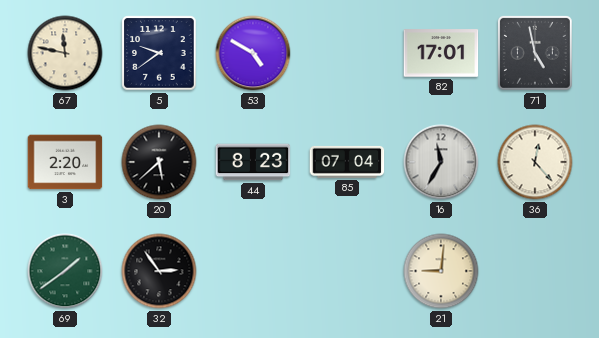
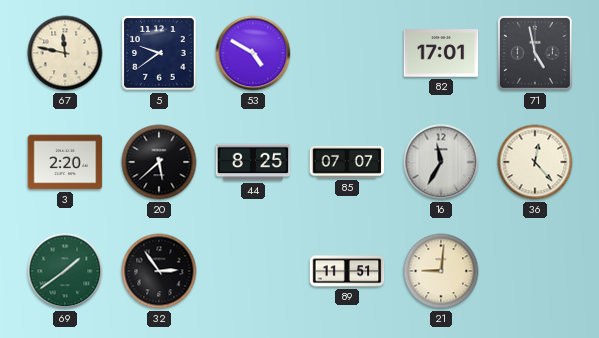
44: 8:23 -> 8:25 (253, 162)
85: 07:04 -> 07:07 (347, 162)
89: none -> 11:51 (347, 271)
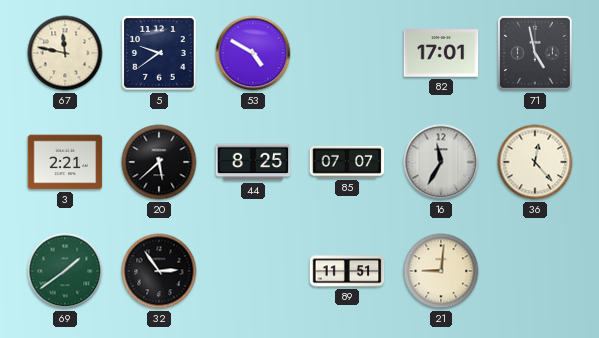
3: 2:20 -> 2:21 (65, 162)
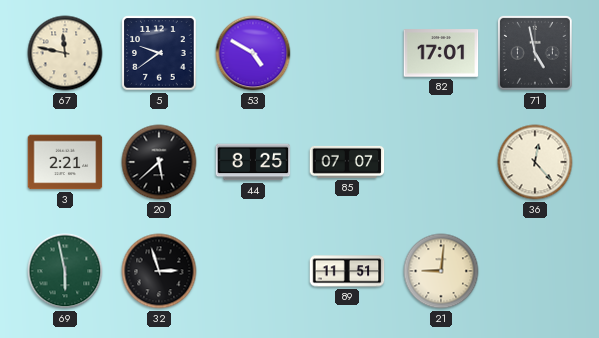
16: 11:35 -> none (441, 162)
69: 1:39 -> 5:58 (65, 271)
32: 2:54 -> 2:57 (159, 271)
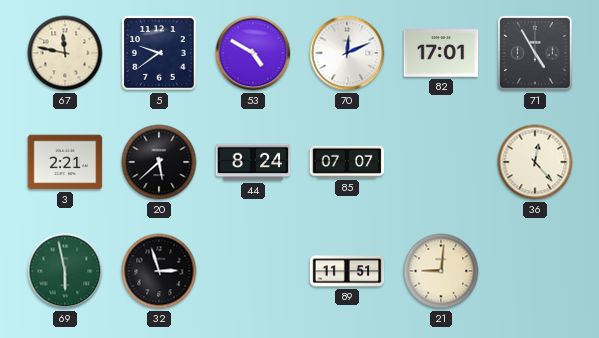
70: none -> 12:11 (347, 53)
71: 4:58 -> 4:55 (535, 53)
44: 8:25 -> 8:24 (253, 162)
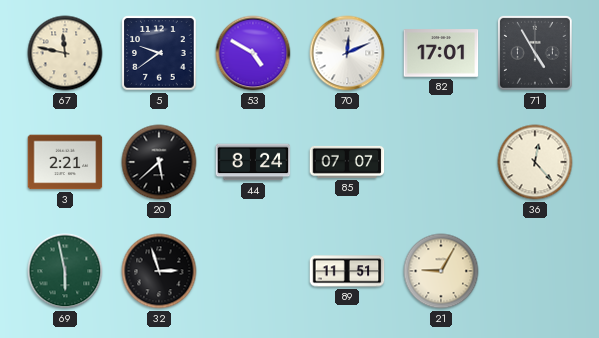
21: 9:01 -> 9:05 (441, 271)
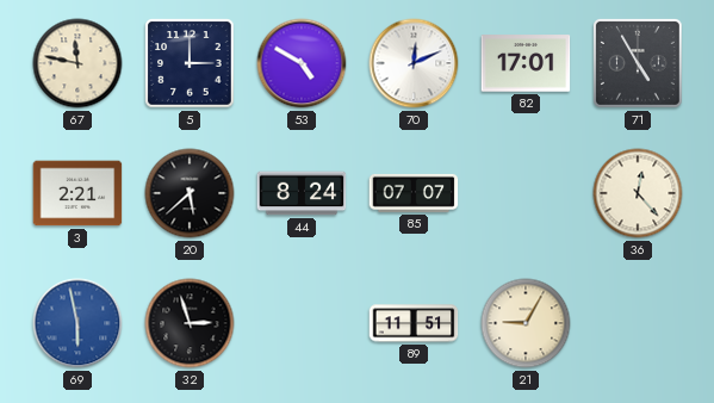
5: 9:39 -> 3:00 (190, 63)
69 dial: green -> blue (77, 323)
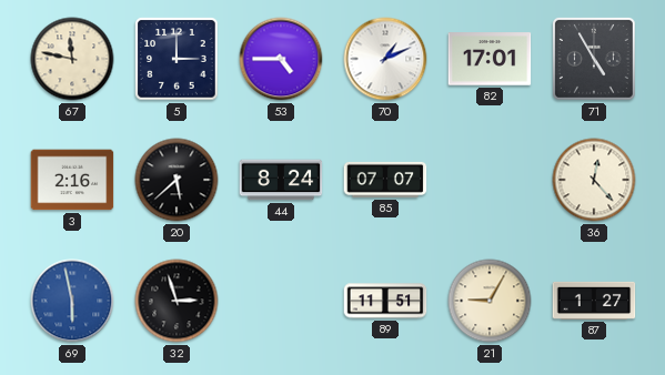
53: 4:50 -> 4:45 (281, 59)
70: 12:11 -> 1:11 (385, 59)
3: 2:21 -> 2:16 (72, 180)
87: none -> 1:27 (594, 301)
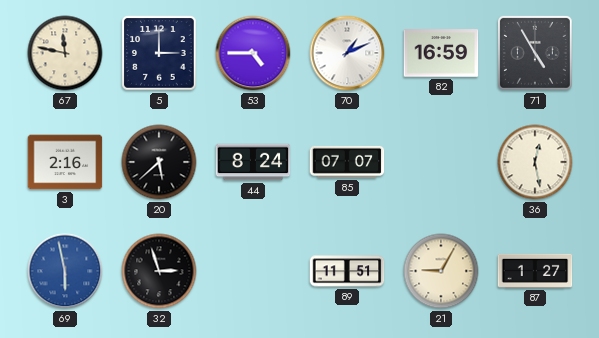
82: 17:01 -> 16:59 (441, 53)
36: 12:23 -> 12:28 (535, 162)
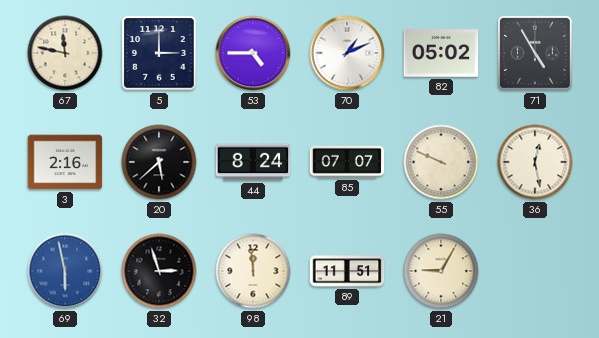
82: 16:59 -> 05:02 (441, 53)
55: none -> 9:49 (441, 162)
98: none -> 11:59 (253, 271)
87: 1:27 -> none (535, 271)
